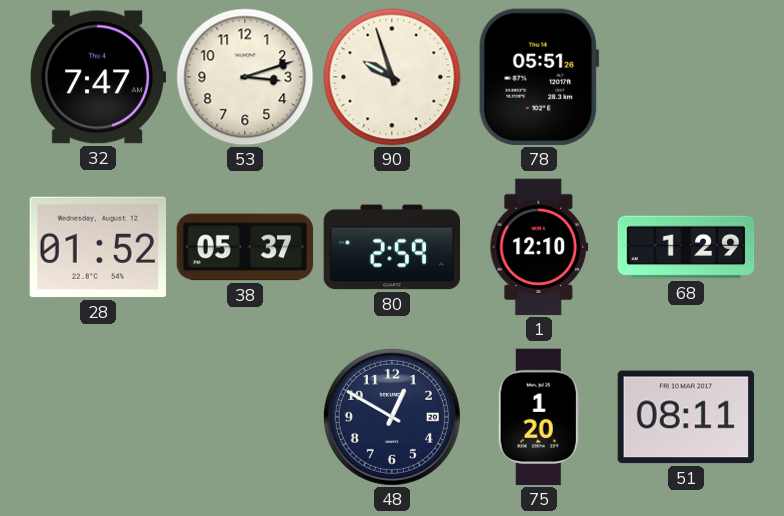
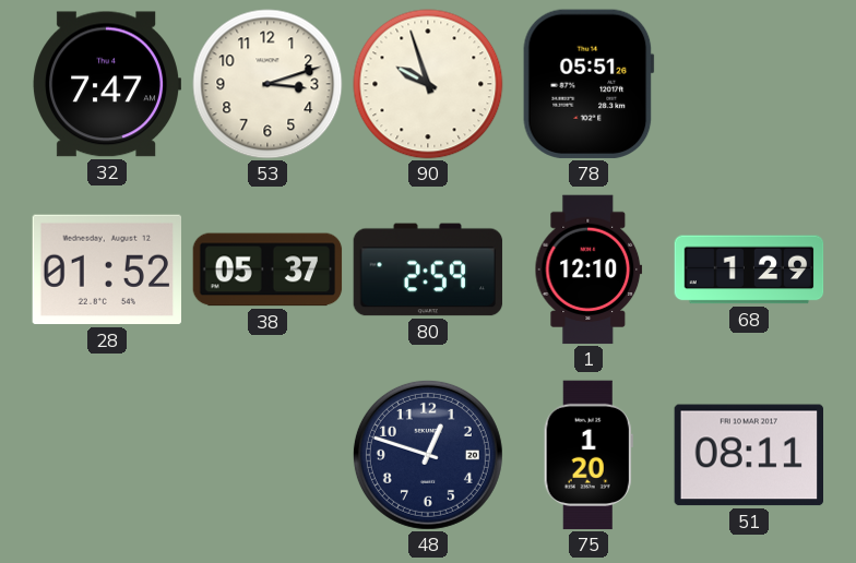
48: 12:50 -> 12:48 (428, 455)
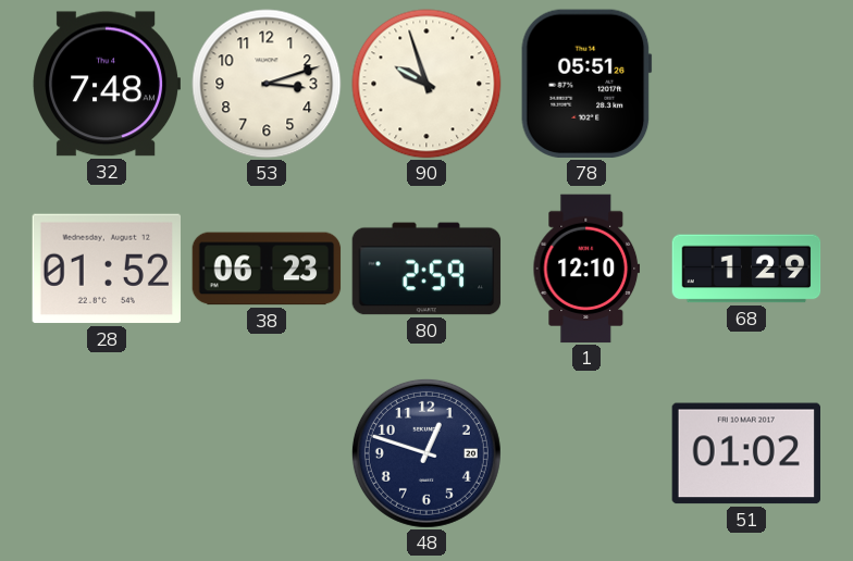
32: 7:47 -> 7:48 (106, 84)
38: 05:37 -> 06:23 (267, 269)
75: 1:20 -> none (588, 455)
51: 08:11 -> 01:02 (745, 453)
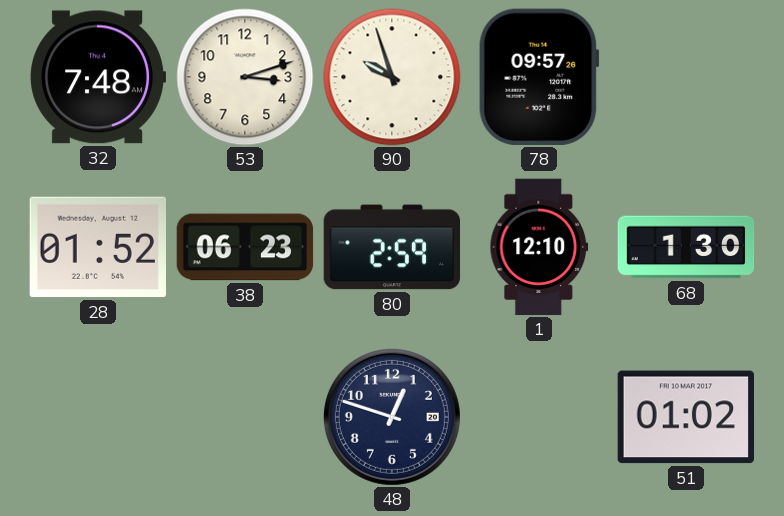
78: 05:51 -> 09:57 (539, 77)
68: 1:29 -> 1:30 (686, 247)
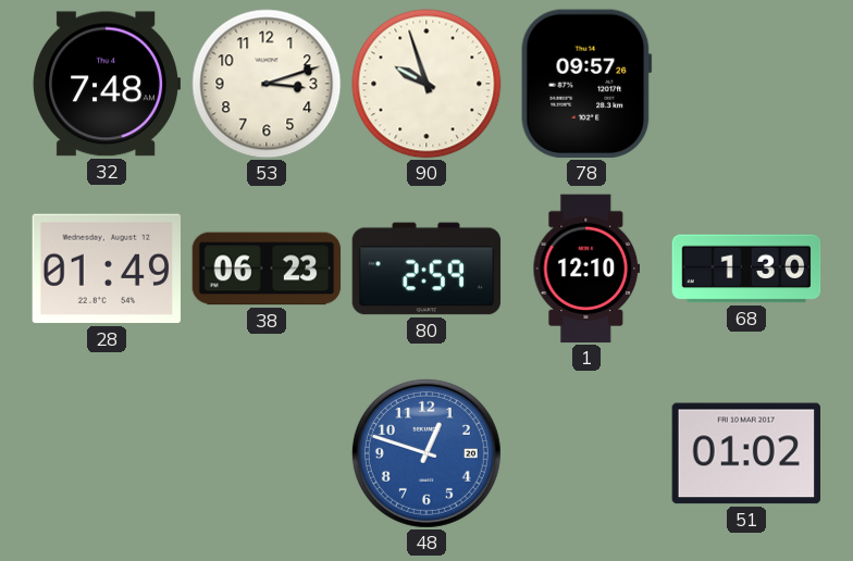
28: 01:52 -> 01:49 (106, 269)
48 dial: navy -> blue (426, 453)
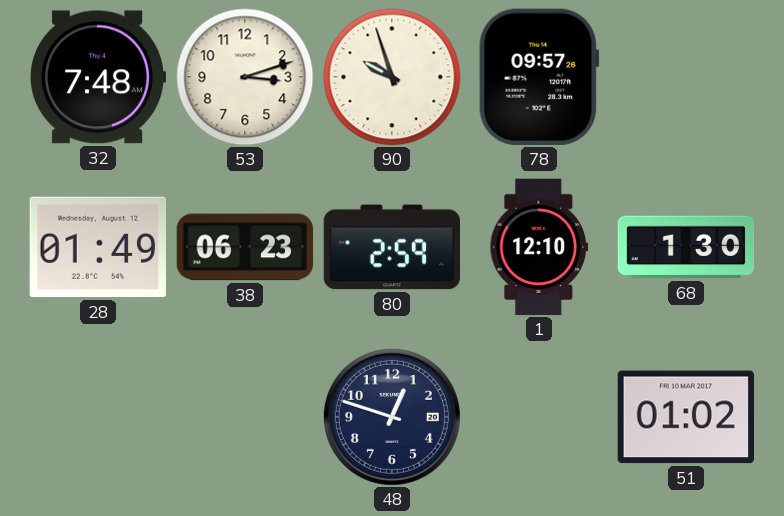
48 dial: blue -> navy (392, 417)
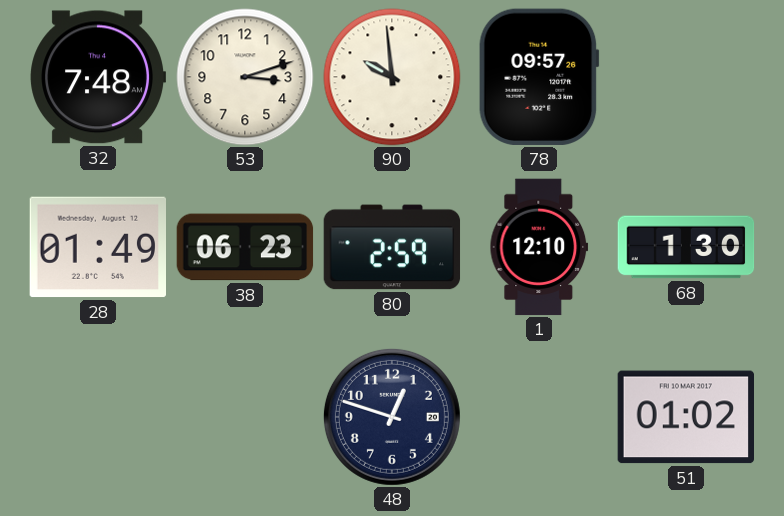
90: 9:57 -> 9:59 (392, 77)
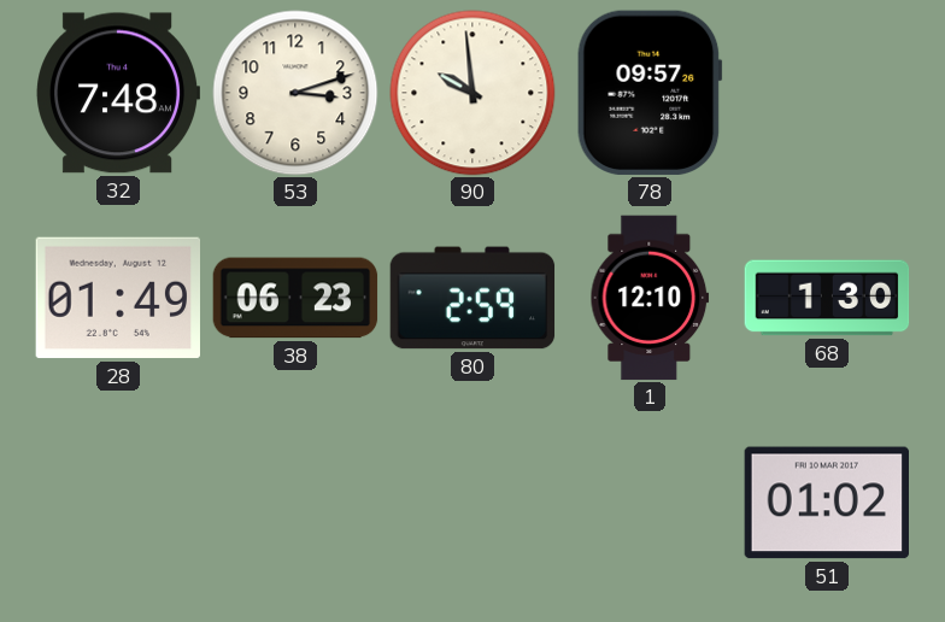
48: 12:48 -> none (392, 417)
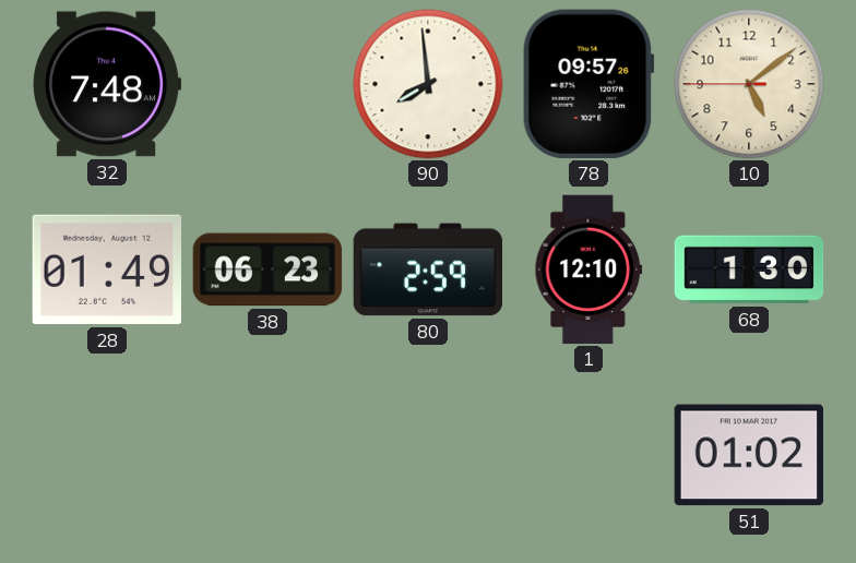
53: 3:12 -> none (295, 93)
90: 9:59 -> 7:59 (428, 84)
10: none -> 5:08 (749, 84)
